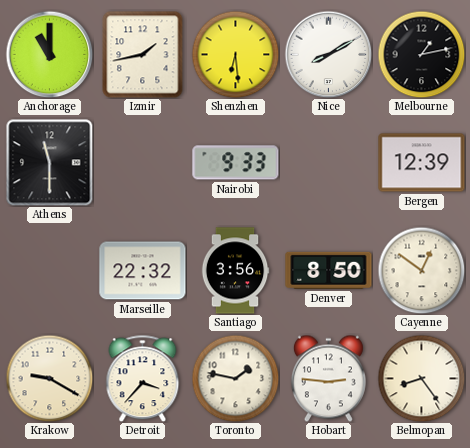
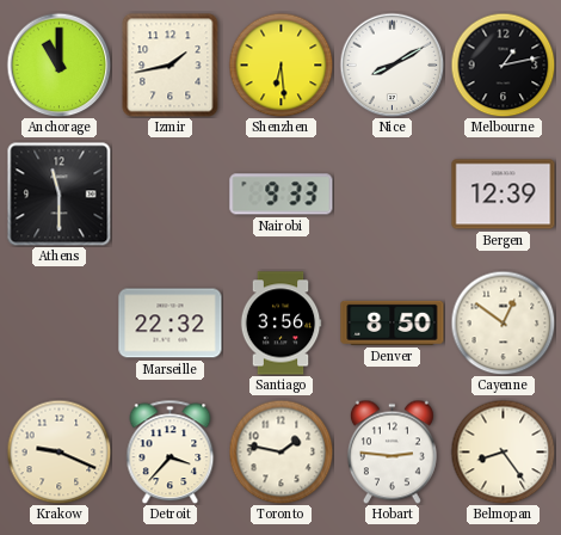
Krakow: 9:20 -> 9:19 (58, 451)
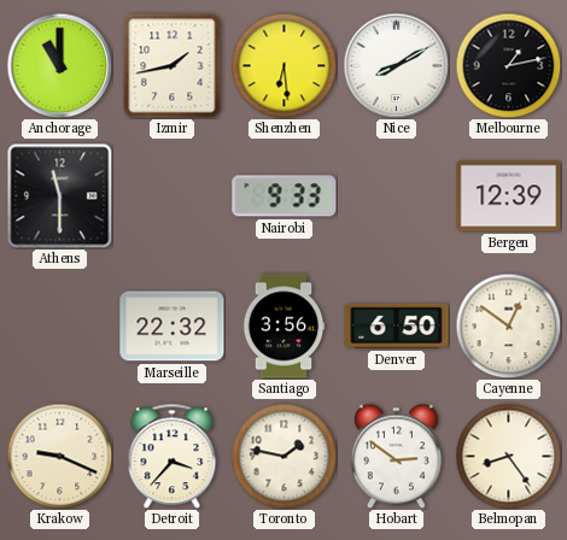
Denver: 8:50 -> 6:50 (397, 325)
Hobart: 2:46 -> 2:51 (396, 456)
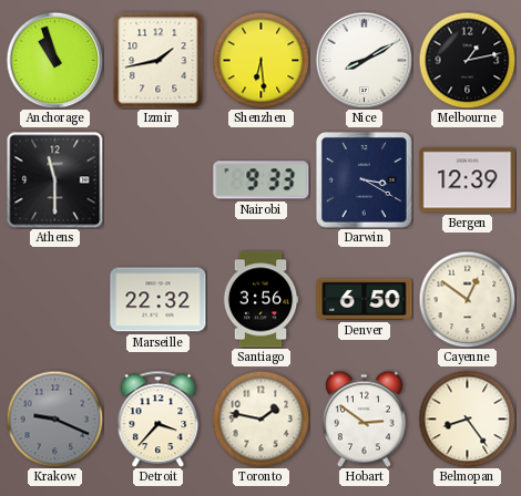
Anchorage: 11:00 -> 10:57 (54, 60)
Darwin: none -> 3:20 (365, 180)
Krakow dial: cream -> grey (54, 418)
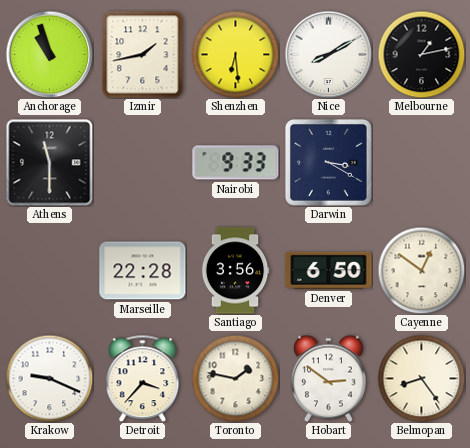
Bergen: 12:39 -> none (468, 180)
Marseille: 22:32 -> 22:28 (143, 271)
Krakow dial: grey -> white (49, 378)
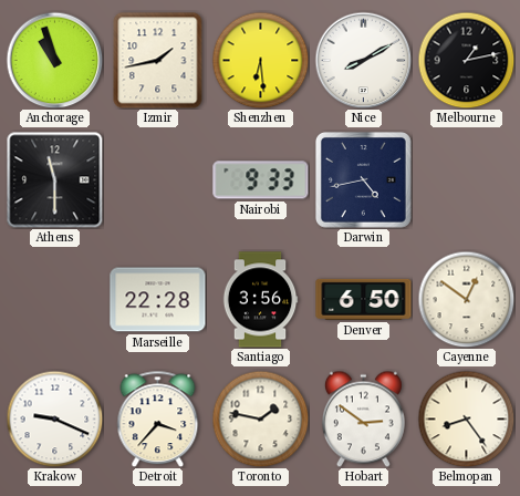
Darwin: 3:20 -> 4:43 (364, 180)
